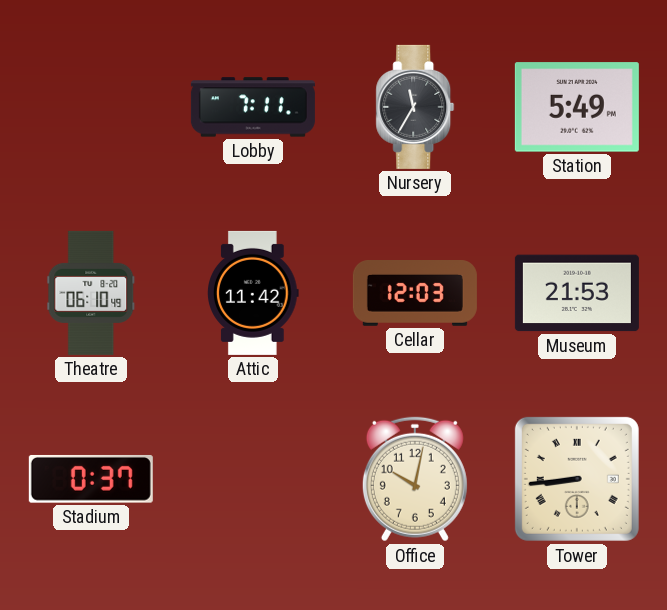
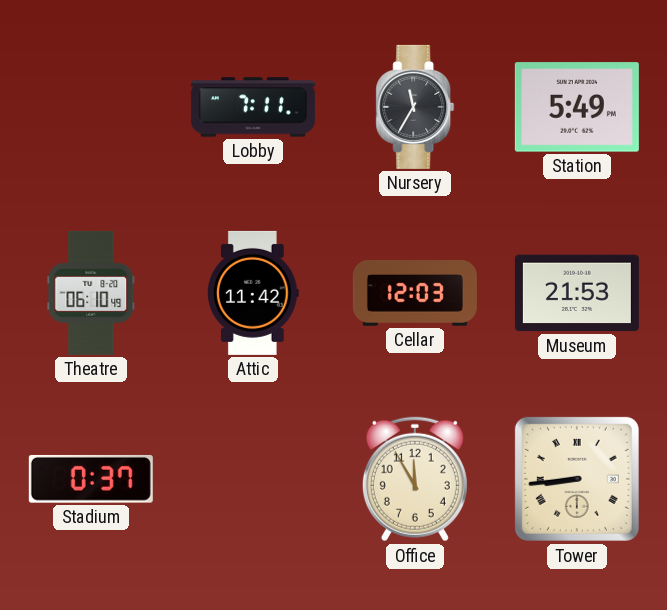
Office: 10:02 -> 11:55 (415, 479)
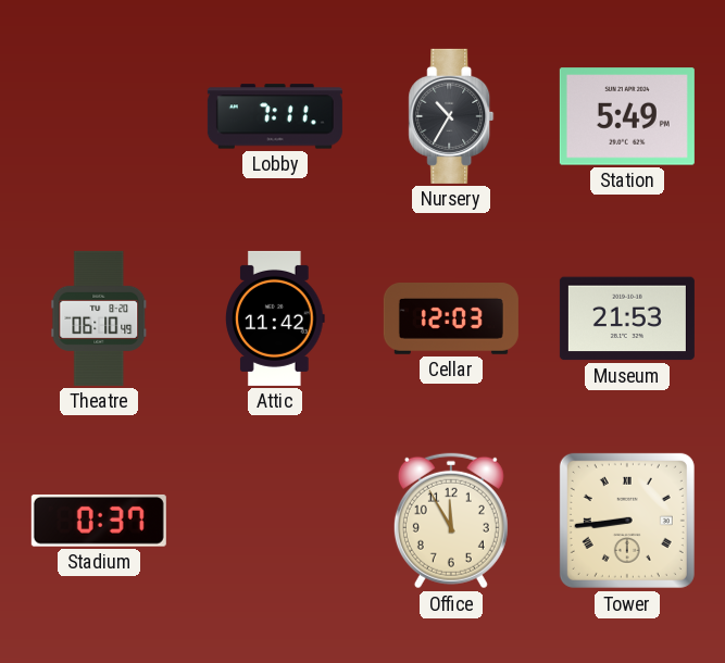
Nursery: 11:35 -> 10:35 (451, 116)
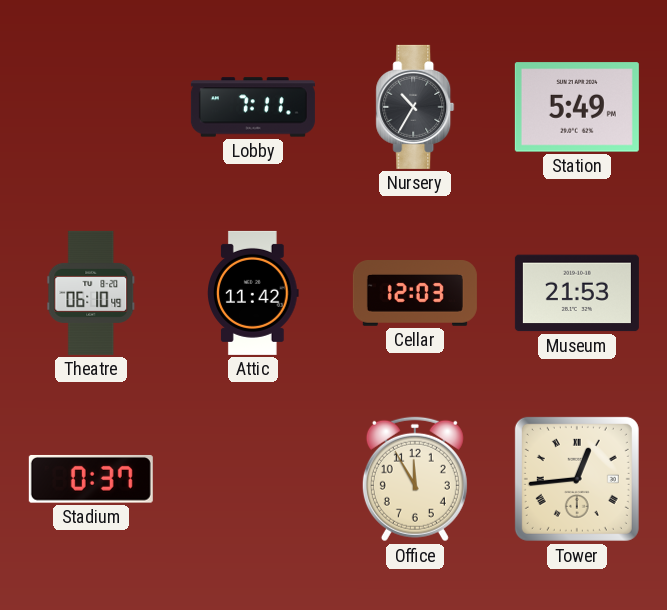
Tower: 8:44 -> 12:44 (577, 479)
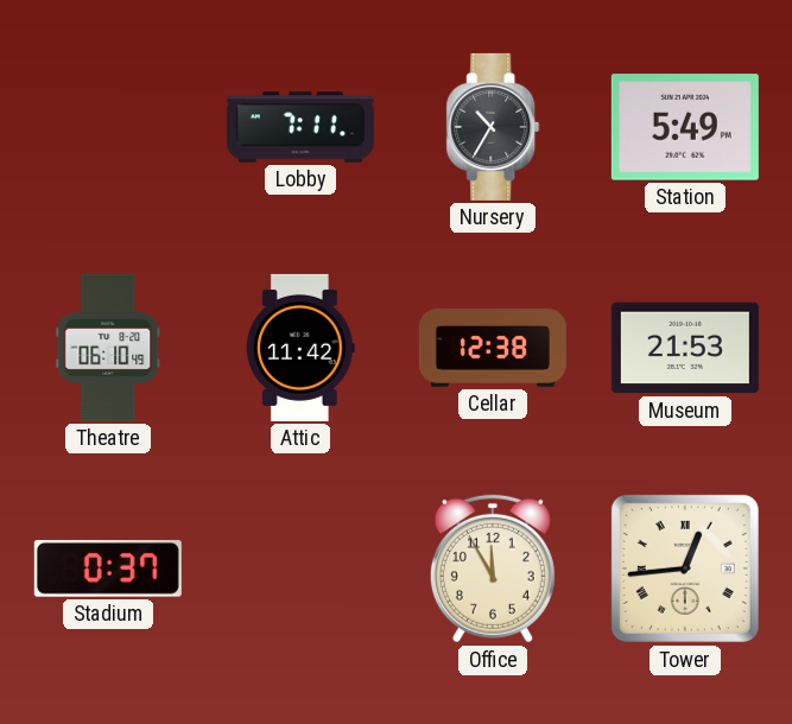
Cellar: 12:03 -> 12:38 (493, 349)
